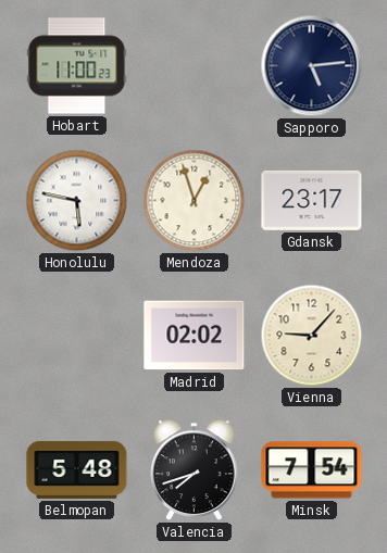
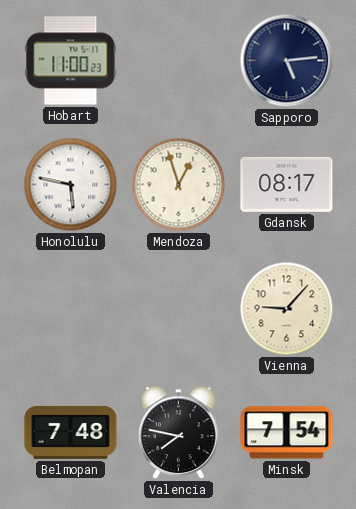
Gdansk: 23:17 -> 08:17 (287, 184)
Madrid: 02:02 -> none (195, 336)
Belmopan: 5:48 -> 7:48 (71, 432)
Valencia: 7:42 -> 7:47 (179, 433)
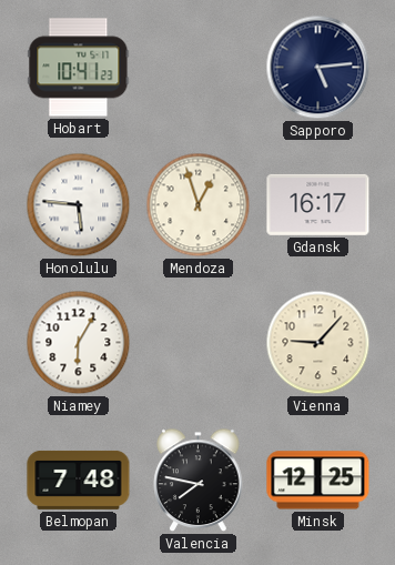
Hobart: 11:00 -> 10:41 (79, 68)
Honolulu: 5:47 -> 5:46 (79, 205)
Gdansk: 08:17 -> 16:17 (318, 204)
Niamey: none -> 6:05 (79, 343)
Minsk: 7:54 -> 12:25 (318, 481)
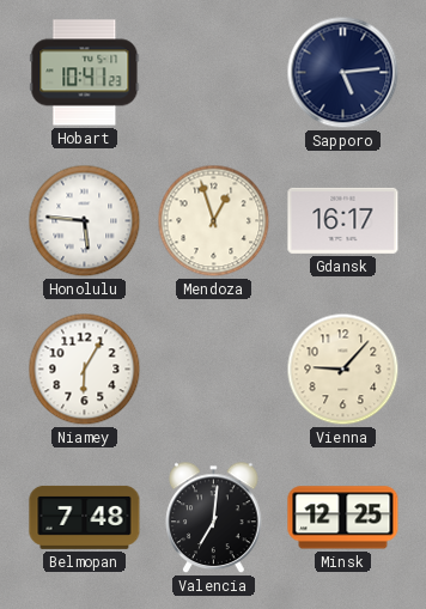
Valencia: 7:47 -> 7:01 (214, 518)
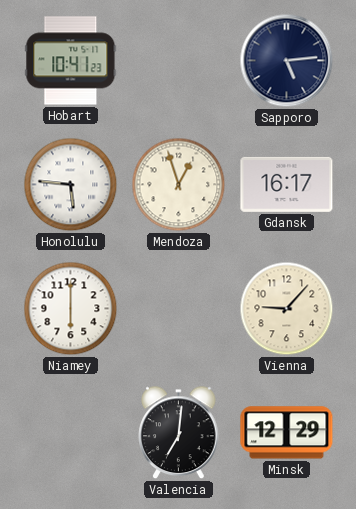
Niamey: 6:05 -> 6:00 (71, 309)
Belmopan: 7:48 -> none (85, 517)
Minsk: 12:25 -> 12:29 (287, 433)
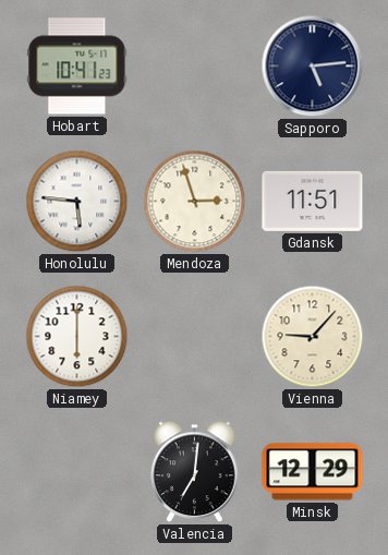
Mendoza: 12:57 -> 2:57 (195, 202)
Gdansk: 16:17 -> 11:51 (313, 201)
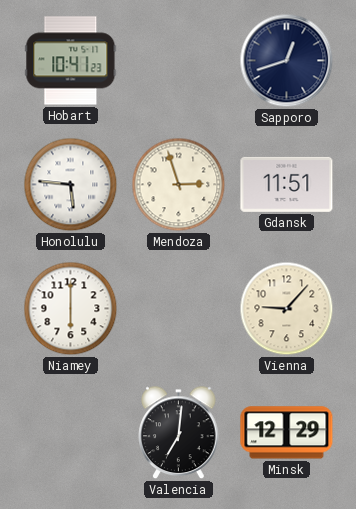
Sapporo: 5:14 -> 12:42 (287, 61)
